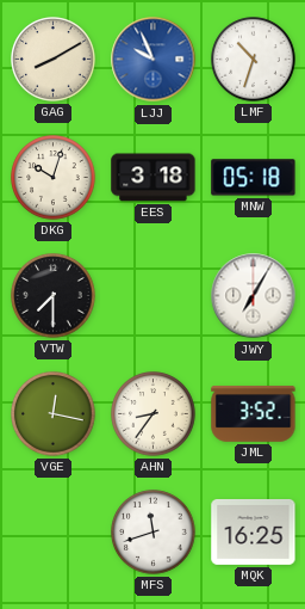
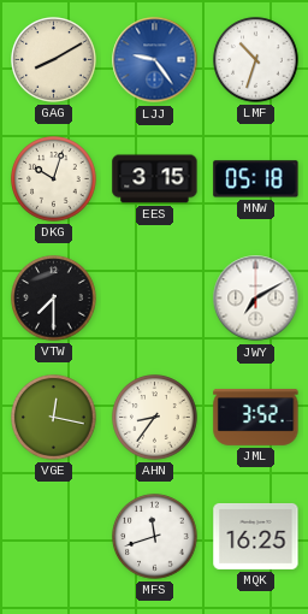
LJJ: 9:56 -> 9:24 (155, 60)
EES: 3:18 -> 3:15 (155, 179)
JWY: 7:05 -> 7:10 (256, 299)
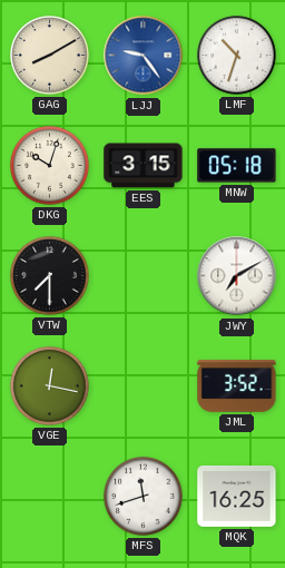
AHN: 8:36 -> none (155, 418)
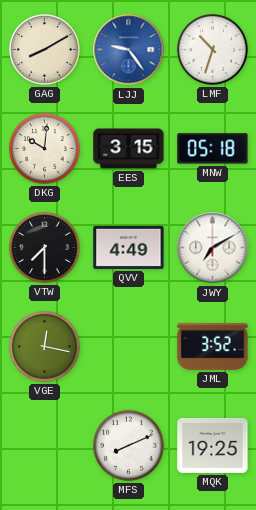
DKG: 10:03 -> 10:01 (45, 149)
QVV: none -> 4:49 (129, 247)
MFS: 11:42 -> 8:11 (129, 446)
MQK: 16:25 -> 19:25 (213, 445)
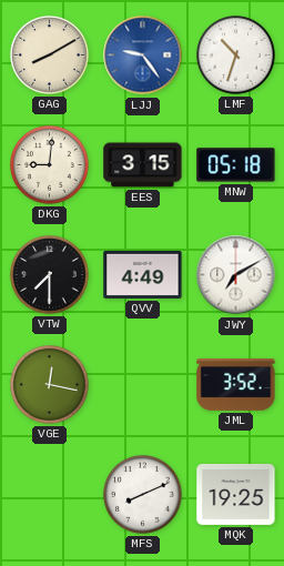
DKG: 10:01 -> 9:01 (50, 165)
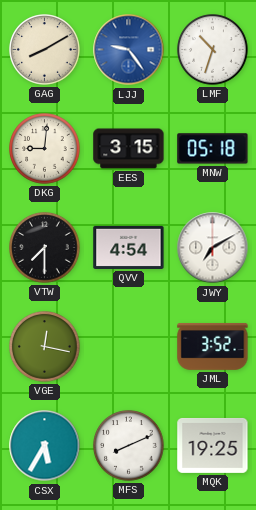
QVV: 4:49 -> 4:54 (129, 247)
CSX: none -> 5:35 (45, 446)
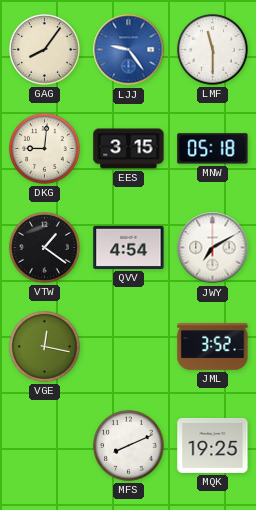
GAG: 8:10 -> 8:06 (45, 50)
LMF: 10:33 -> 11:30 (213, 50)
VTW: 7:30 -> 1:21 (45, 248)
CSX: 5:35 -> none (45, 446)
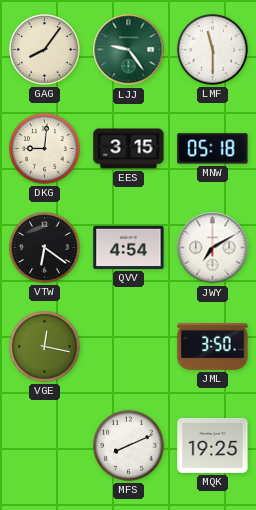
LJJ dial: blue -> green (129, 50)
VTW: 1:21 -> 6:21 (45, 248)
JML: 3:52 -> 3:50 (213, 347)
